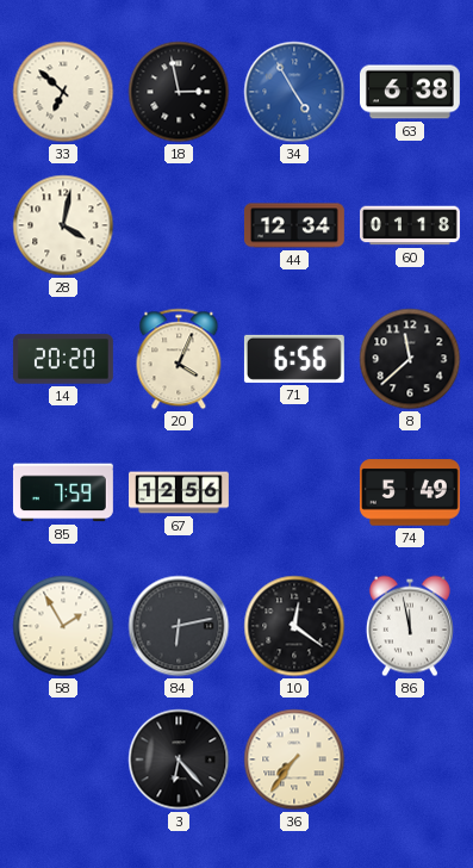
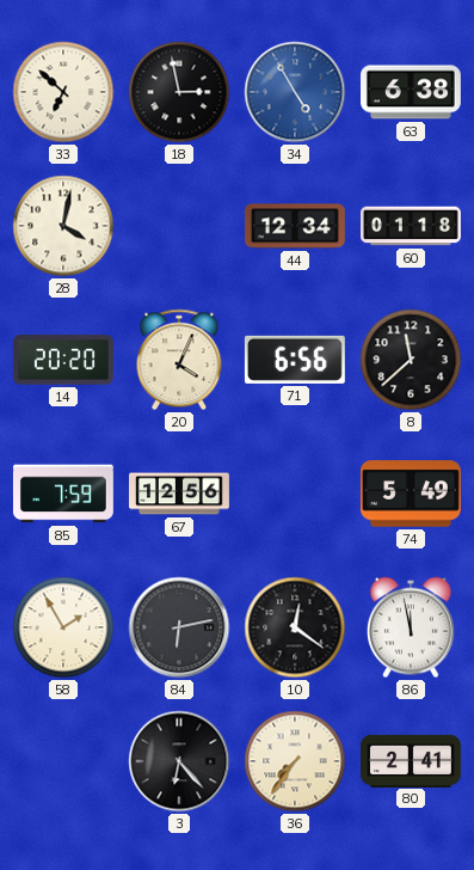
80: none -> 2:41 (412, 760)
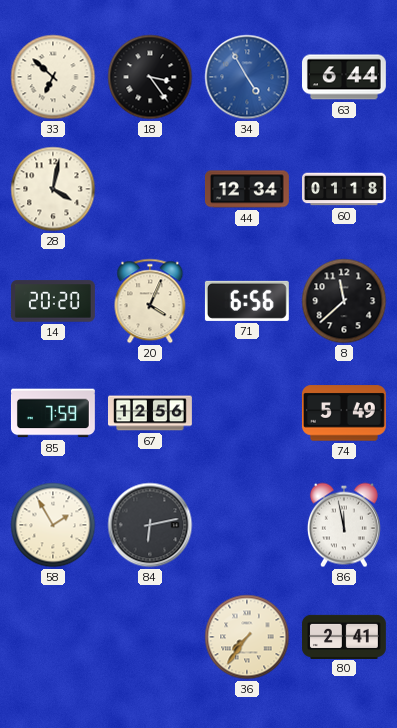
18: 2:58 -> 3:24 (150, 77)
63: 6:38 -> 6:44 (345, 77)
10: 12:21 -> none (295, 627)
3: 6:23 -> none (179, 761)
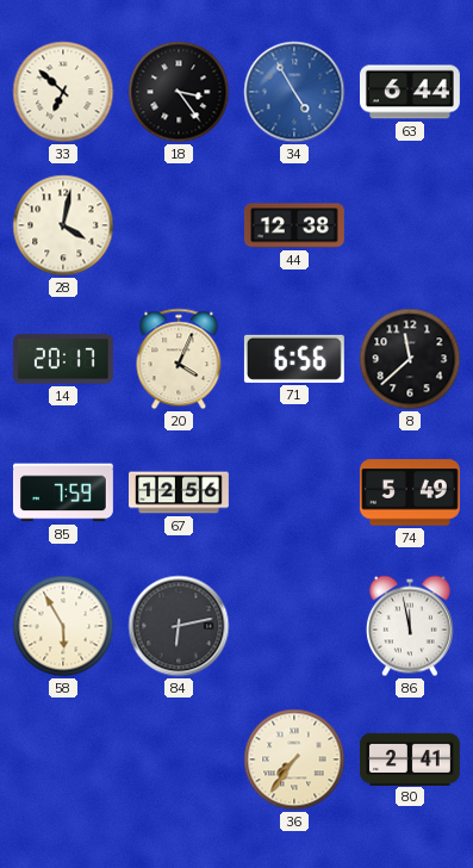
44: 12:34 -> 12:38 (294, 225)
60: 01:18 -> none (345, 189)
14: 20:20 -> 20:17 (63, 359)
58: 1:55 -> 5:55 (63, 626)
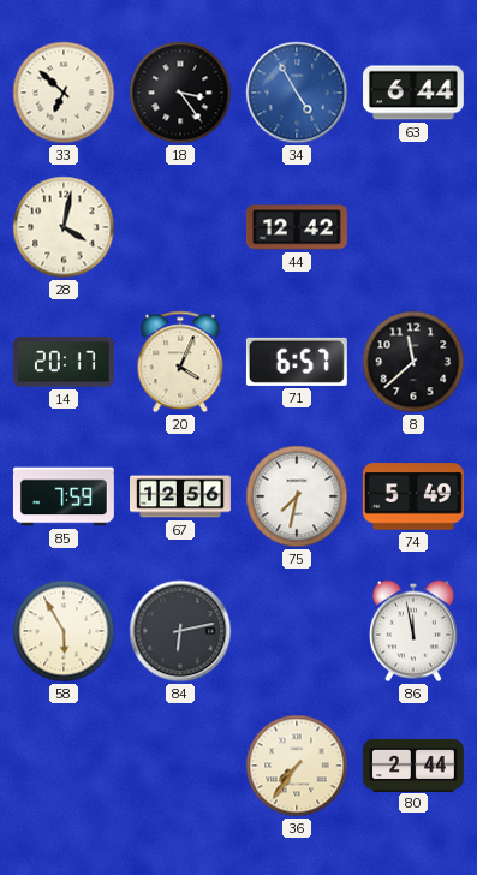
44: 12:38 -> 12:42 (297, 227)
71: 6:56 -> 6:57 (297, 362)
75: none -> 7:32 (297, 496)
80: 2:41 -> 2:44 (415, 764)
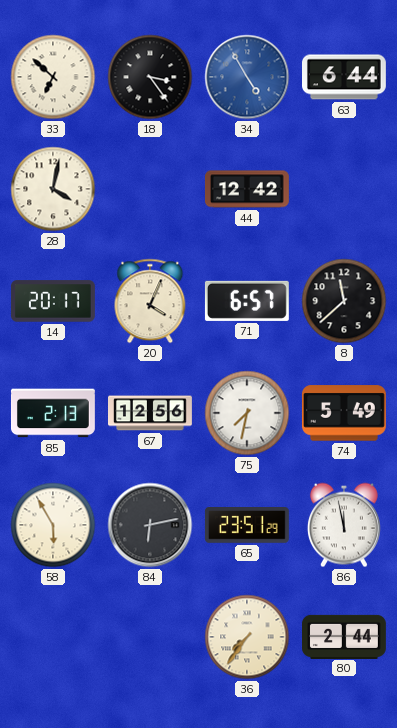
85: 7:59 -> 2:13 (53, 413)
65: none -> 23:51 (247, 526)
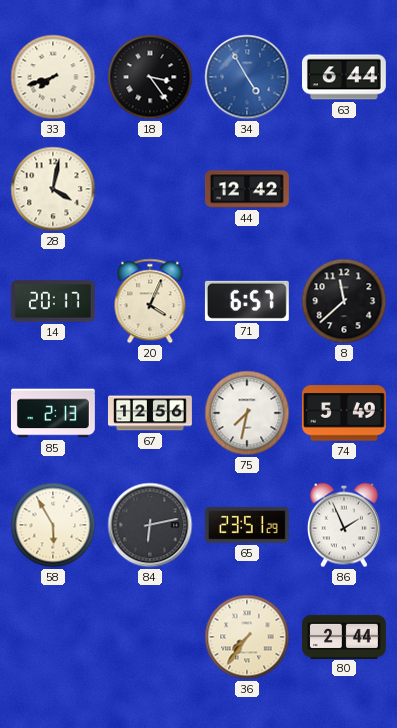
33: 6:52 -> 7:42 (53, 77)
86: 11:58 -> 1:56 (344, 525)
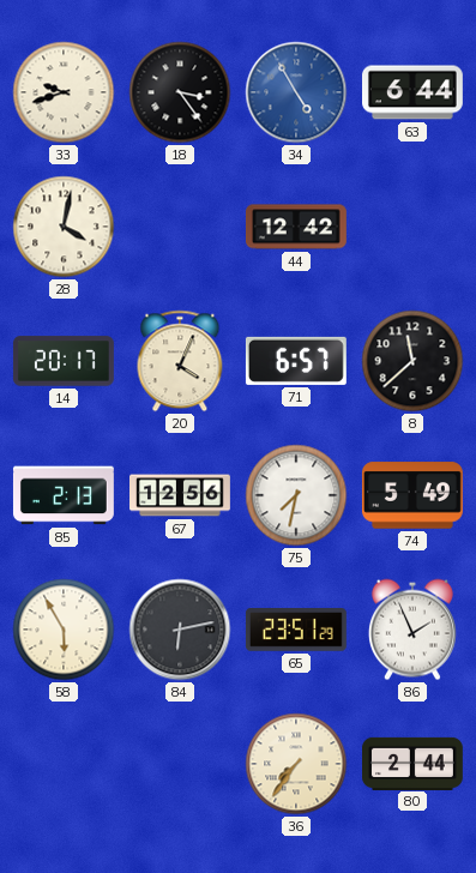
33: 7:42 -> 9:42 (64, 92)
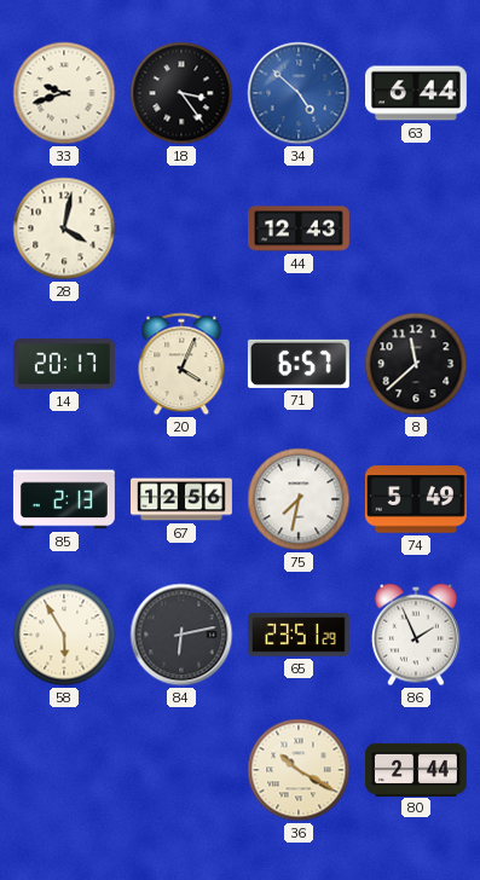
34: 4:55 -> 4:52 (299, 93)
44: 12:42 -> 12:43 (299, 228)
36: 7:36 -> 10:20 (299, 770)
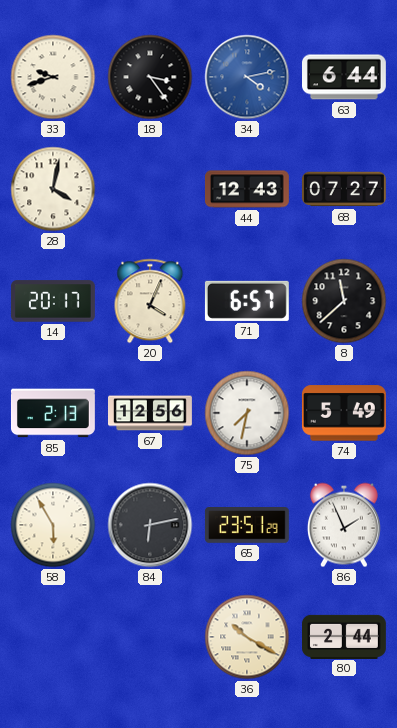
34: 4:52 -> 4:13 (247, 77)
68: none -> 07:27 (344, 189)
